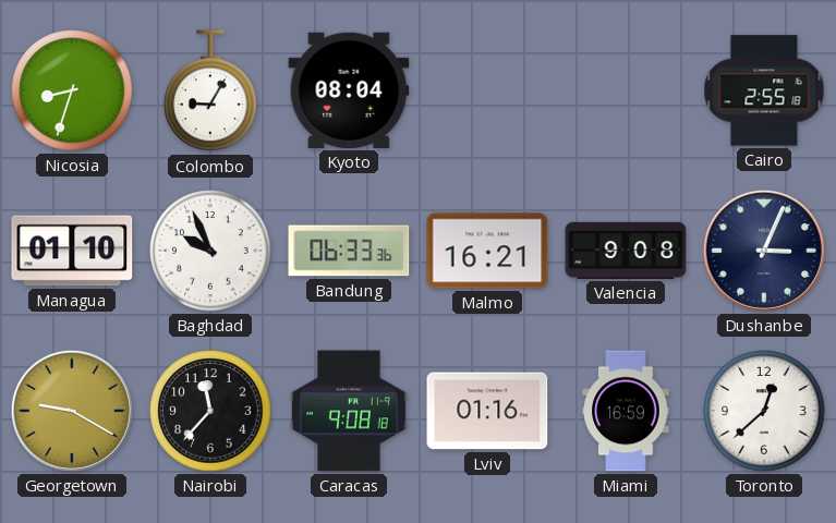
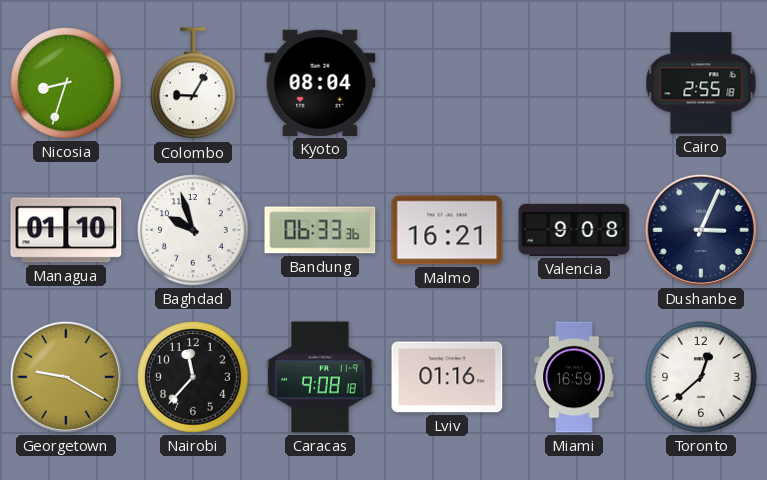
Baghdad: 9:56 -> 9:57 (193, 230)
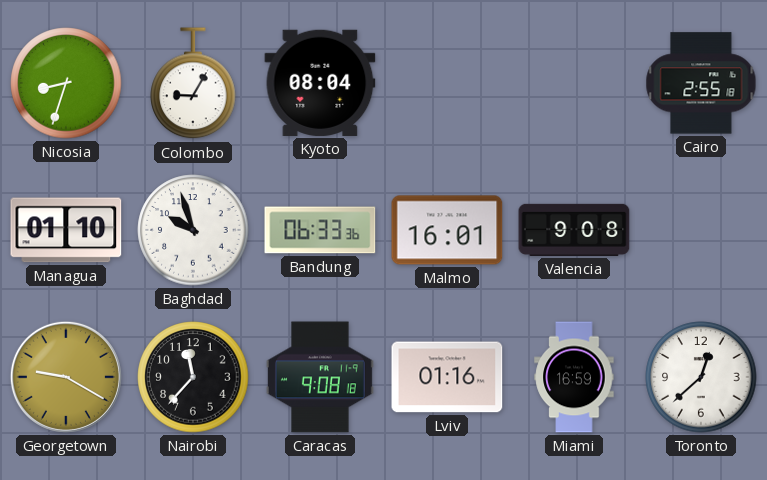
Malmo: 16:21 -> 16:01 (447, 230)
Dushanbe: 3:04 -> none (701, 230)
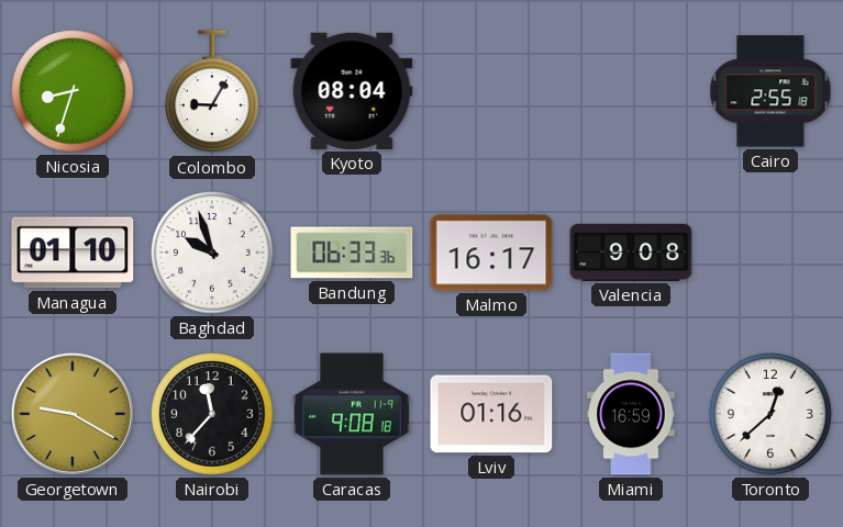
Malmo: 16:01 -> 16:17 (491, 253)
